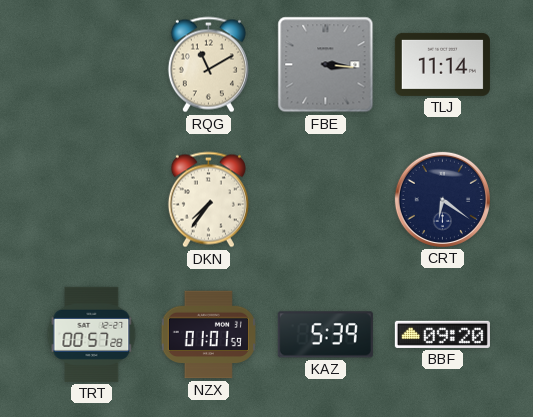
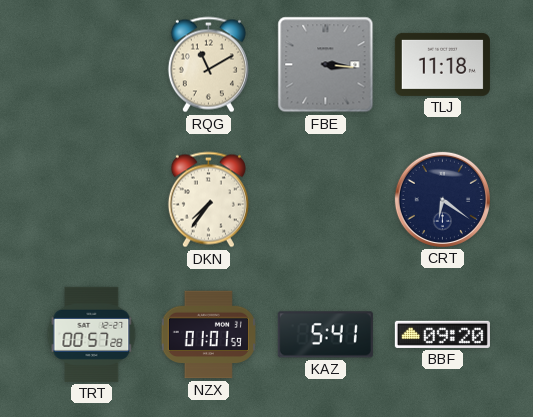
TLJ: 11:14 -> 11:18 (442, 64)
KAZ: 5:39 -> 5:41 (325, 335)
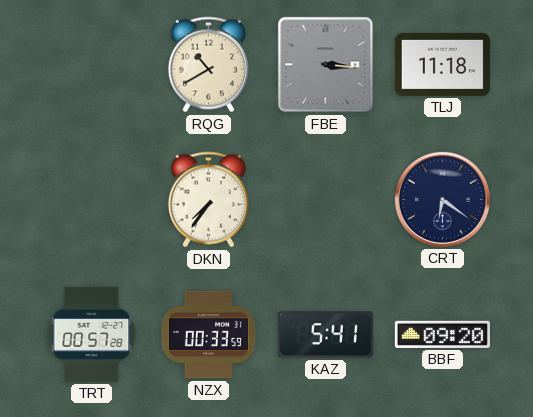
RQG: 11:10 -> 10:40 (208, 65)
NZX: 01:01 -> 00:33 (208, 335)
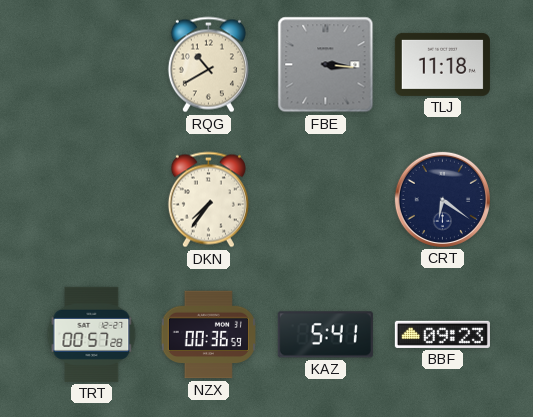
NZX: 00:33 -> 00:36 (208, 335)
BBF: 09:20 -> 09:23 (442, 334)
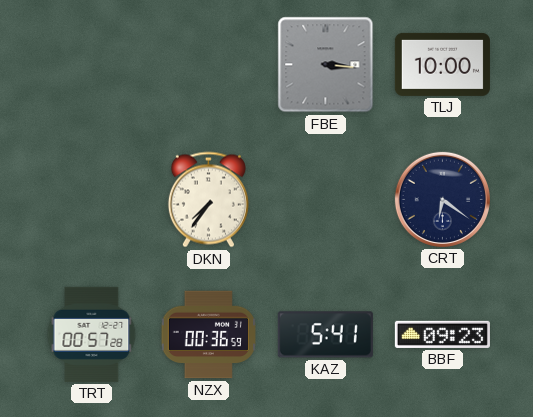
RQG: 10:40 -> none (208, 65)
TLJ: 11:18 -> 10:00 (442, 64)
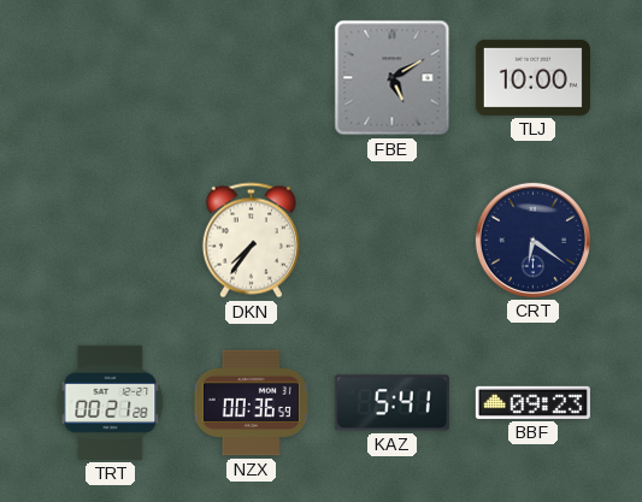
FBE: 3:16 -> 5:10 (393, 78)
TRT: 00:57 -> 00:21 (111, 402)
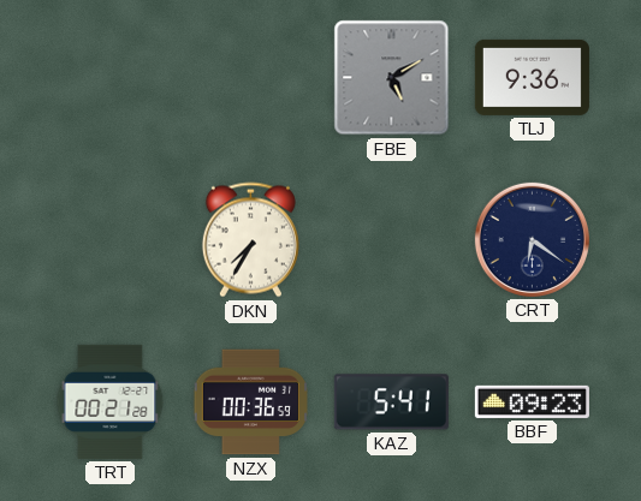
TLJ: 10:00 -> 9:36 (532, 77)
DKN: 7:36 -> 7:35 (250, 240)
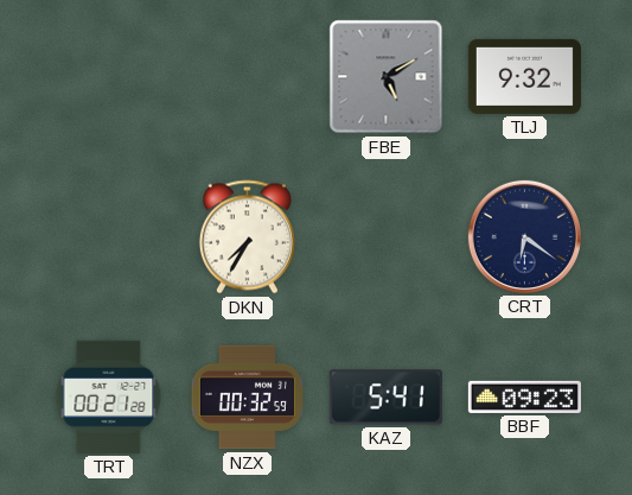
TLJ: 9:36 -> 9:32 (524, 76)
NZX: 00:36 -> 00:32 (247, 398)
